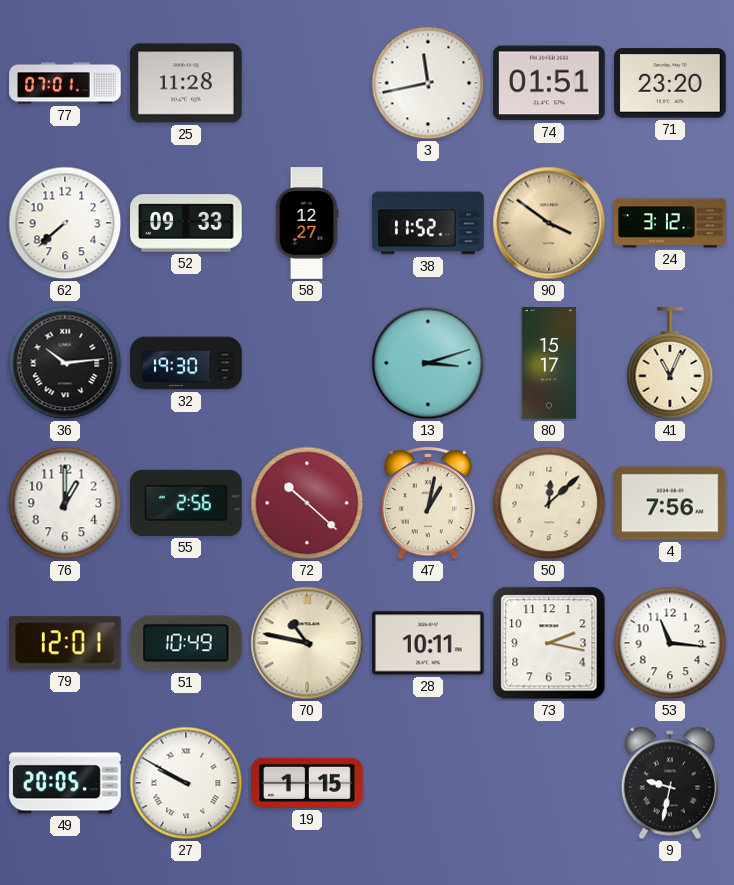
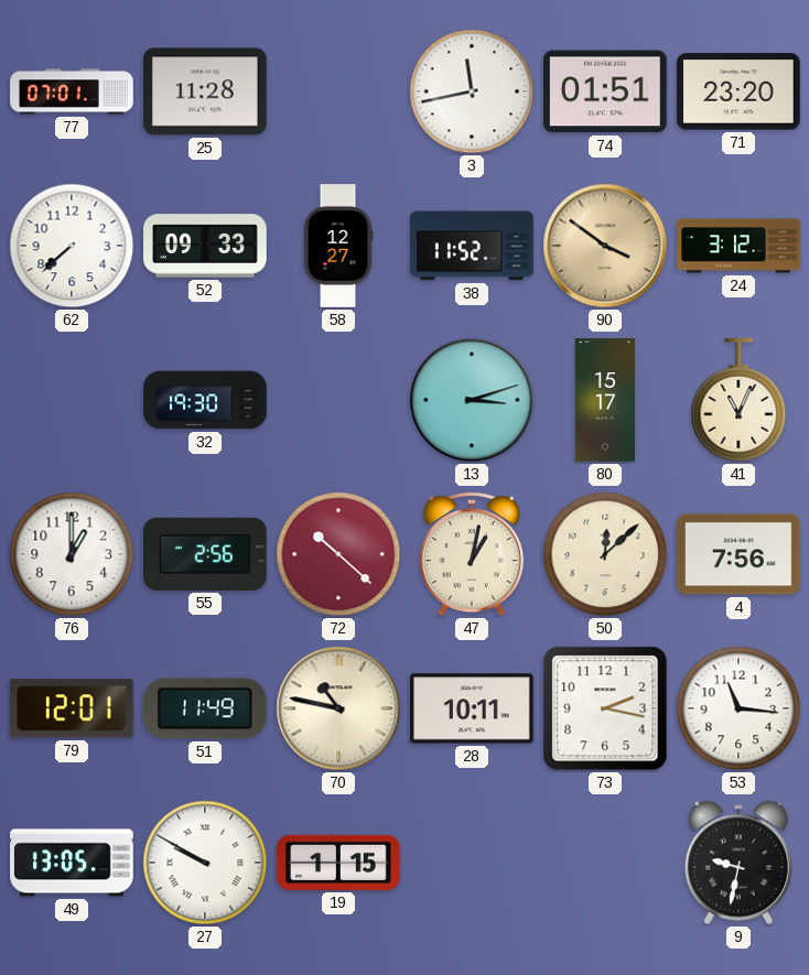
36: 10:14 -> none (65, 363)
51: 10:49 -> 11:49 (205, 708)
49: 20:05 -> 13:05 (72, 863)
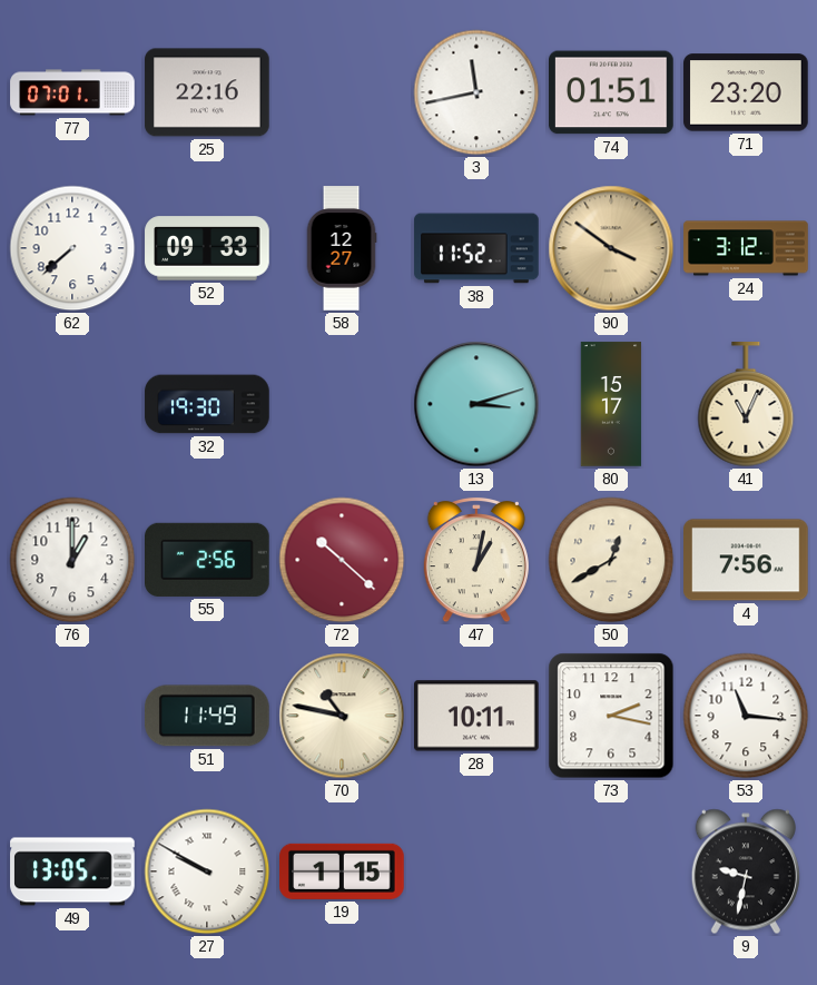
25: 11:28 -> 22:16 (207, 92)
50: 12:08 -> 12:40 (611, 560)
79: 12:01 -> none (73, 708)
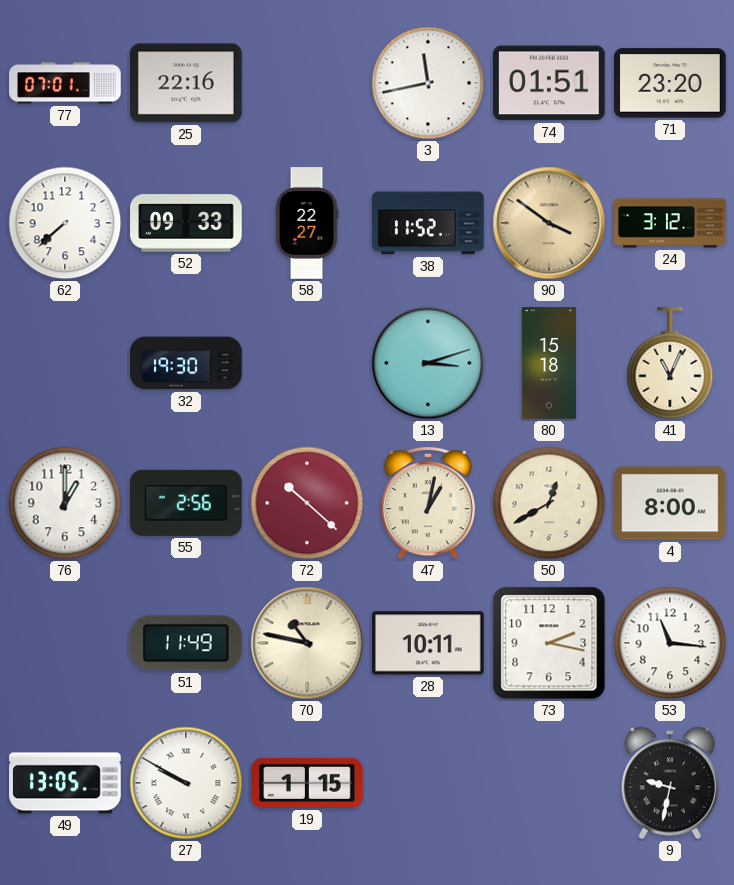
58: 12:27 -> 22:27 (307, 223)
80: 15:17 -> 15:18 (549, 363)
4: 7:56 -> 8:00 (670, 503)
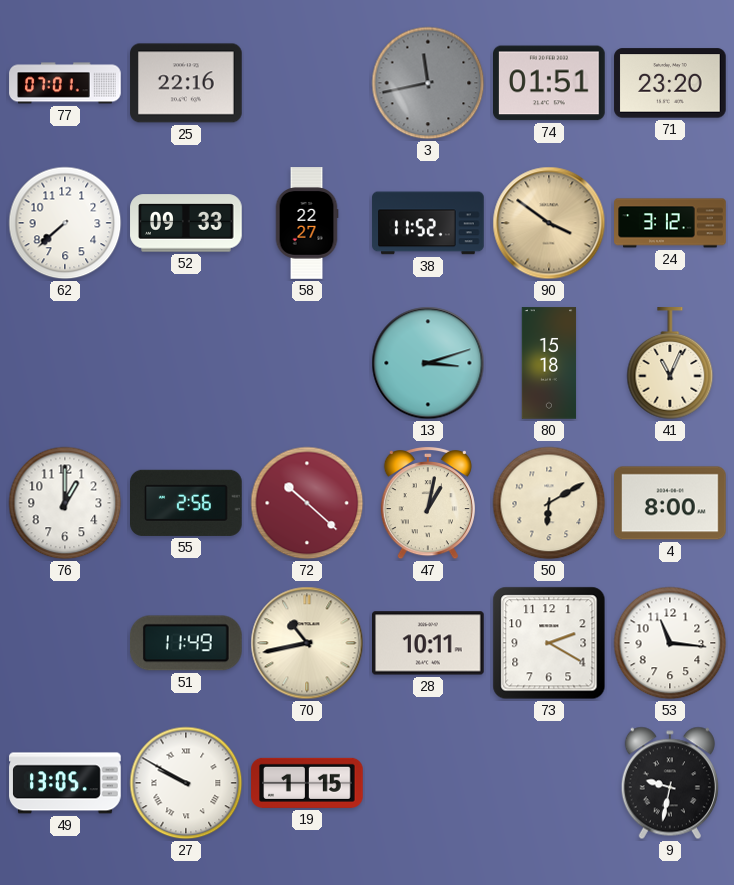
3 dial: white -> grey (428, 83)
32: 19:30 -> none (186, 363)
50: 12:40 -> 6:10 (549, 503)
70: 10:47 -> 10:43 (307, 643)
73: 2:17 -> 2:20 (549, 643)
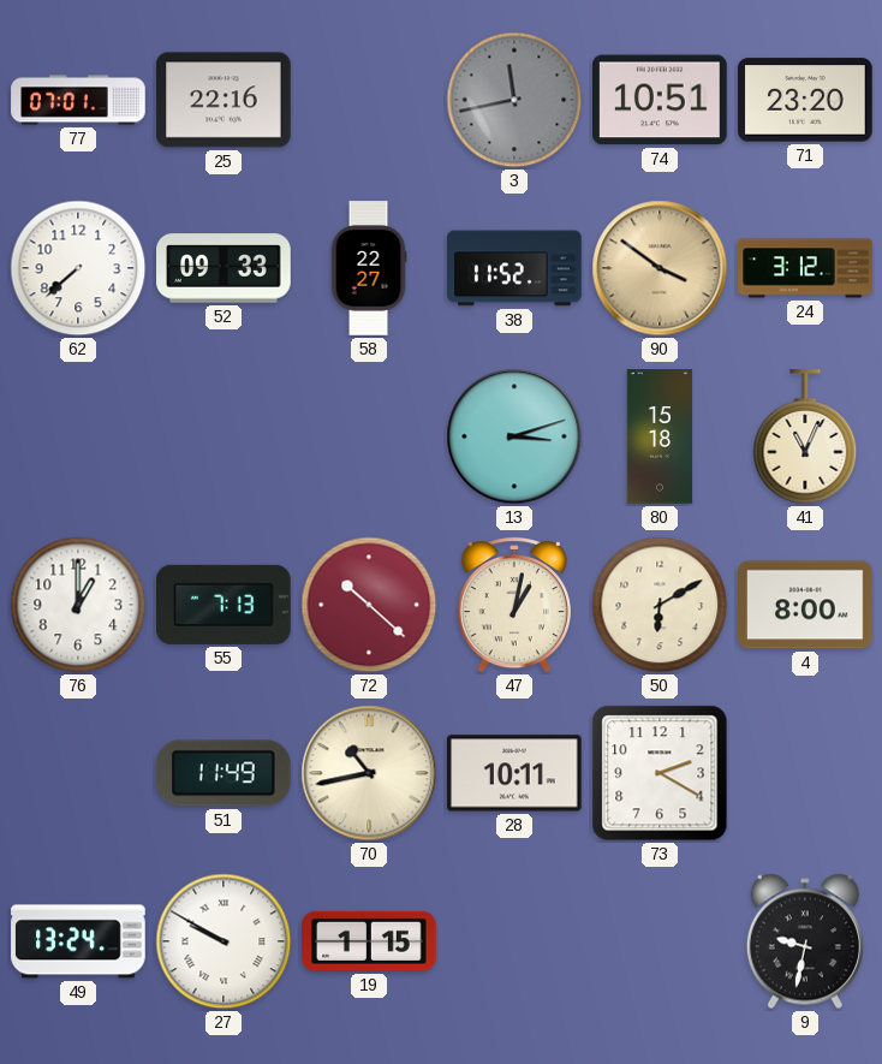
74: 01:51 -> 10:51 (661, 100)
55: 2:56 -> 7:13 (224, 605)
53: 11:16 -> none (670, 643)
49: 13:05 -> 13:24 (78, 941)
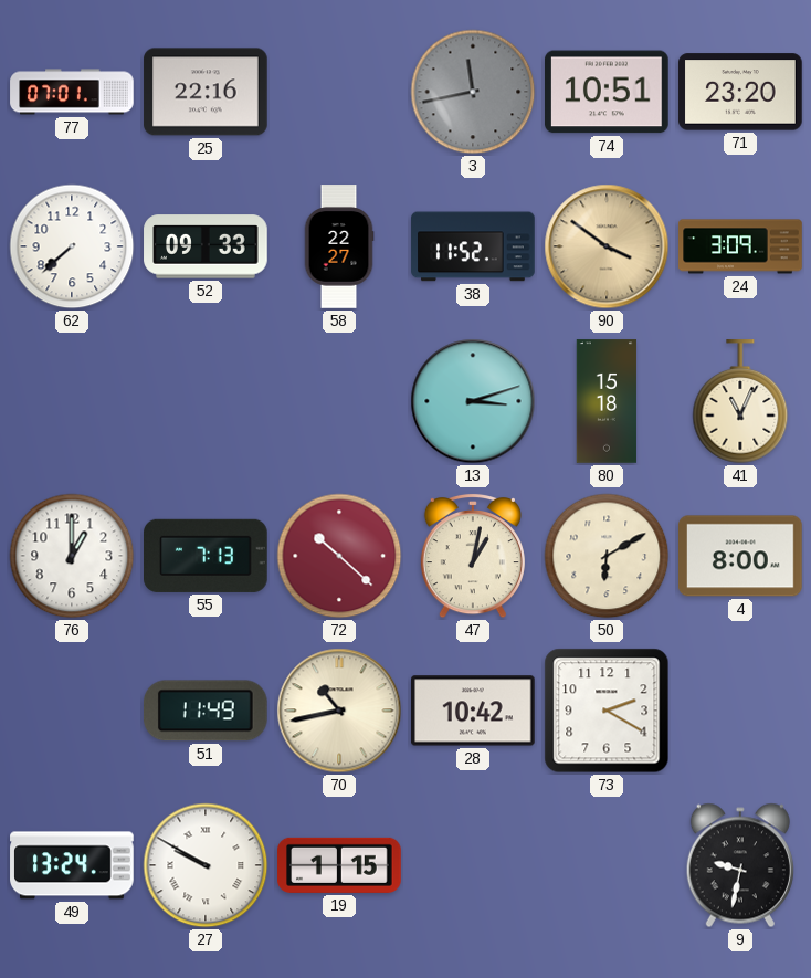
24: 3:12 -> 3:09 (740, 246)
28: 10:11 -> 10:42 (474, 711)
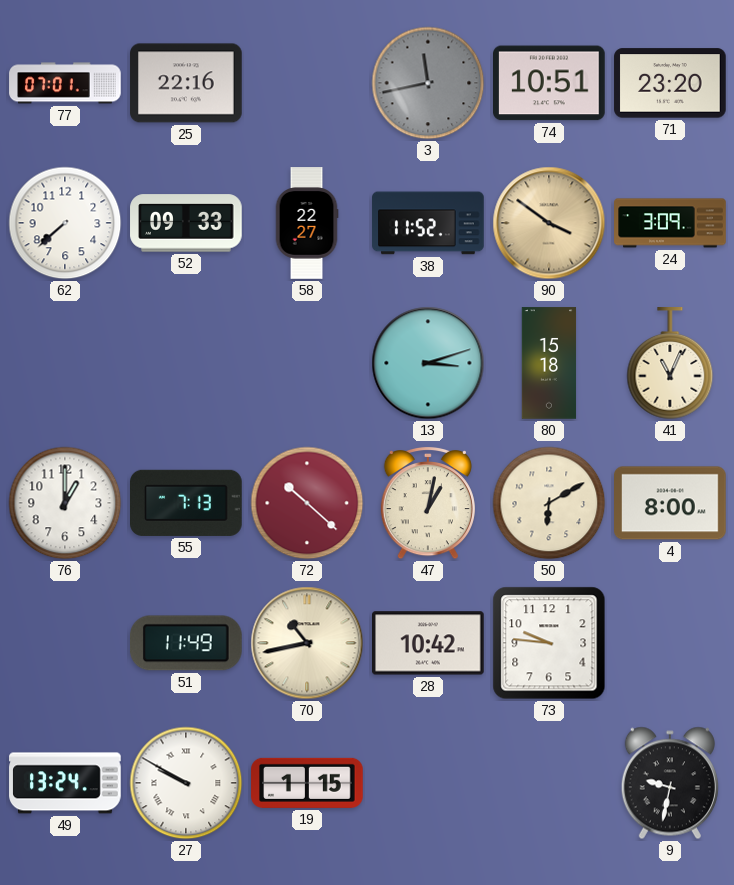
73: 2:20 -> 9:46 (549, 643)
